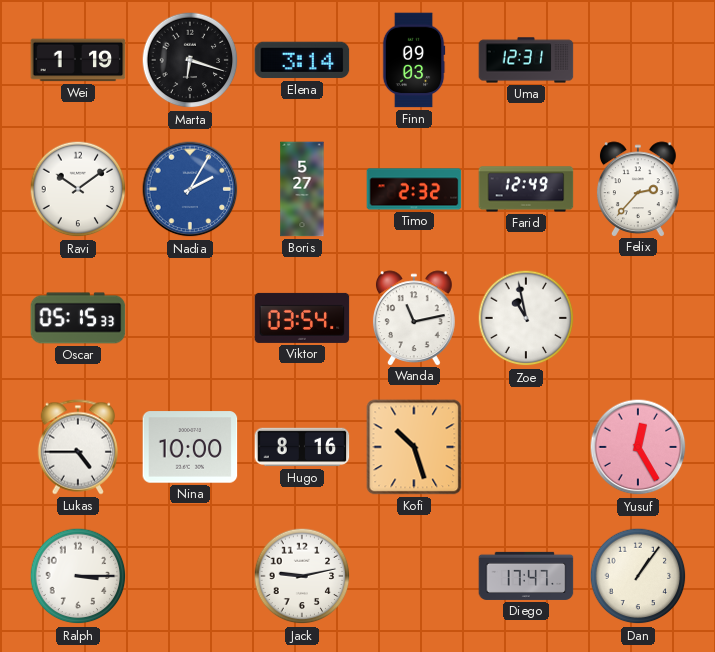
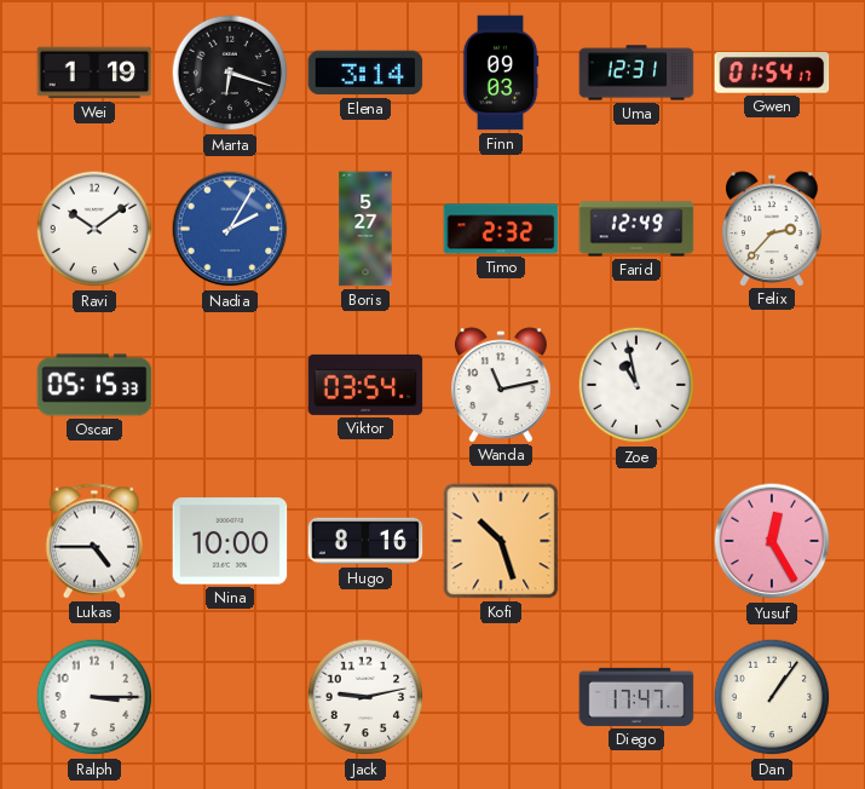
Gwen: none -> 01:54 (772, 73)
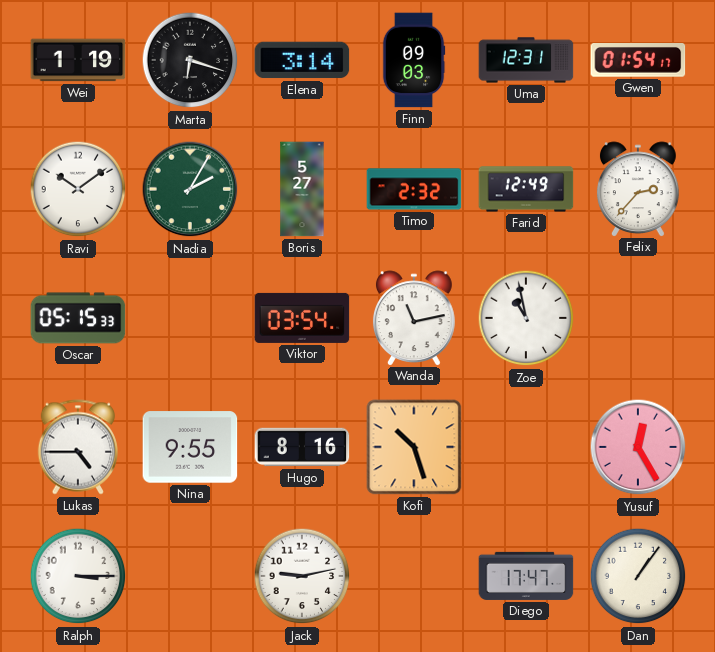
Nadia dial: blue -> green (190, 189)
Nina: 10:00 -> 9:55 (190, 447)
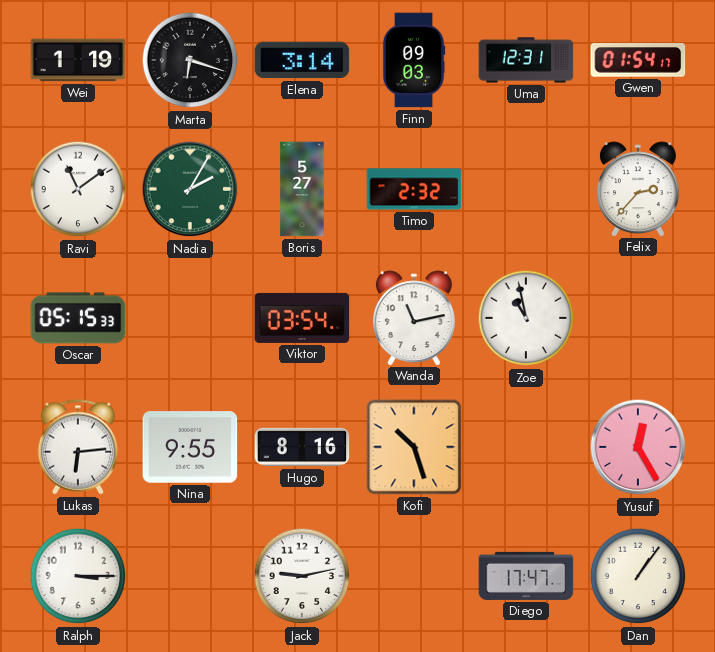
Ravi: 10:09 -> 11:09 (78, 189)
Farid: 12:49 -> none (526, 189)
Lukas: 4:45 -> 6:14 (77, 447)
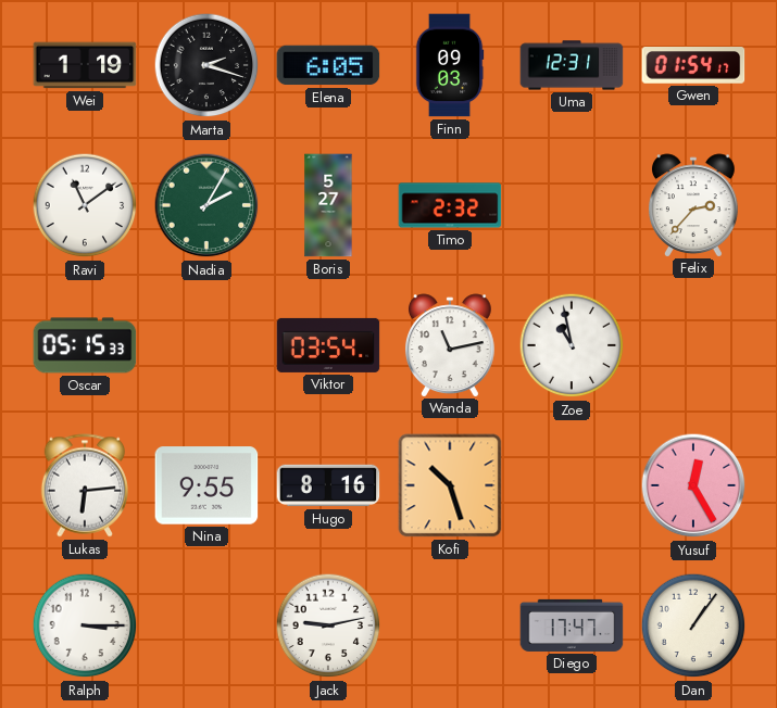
Marta: 6:18 -> 2:18 (206, 65)
Elena: 3:14 -> 6:05 (328, 65)
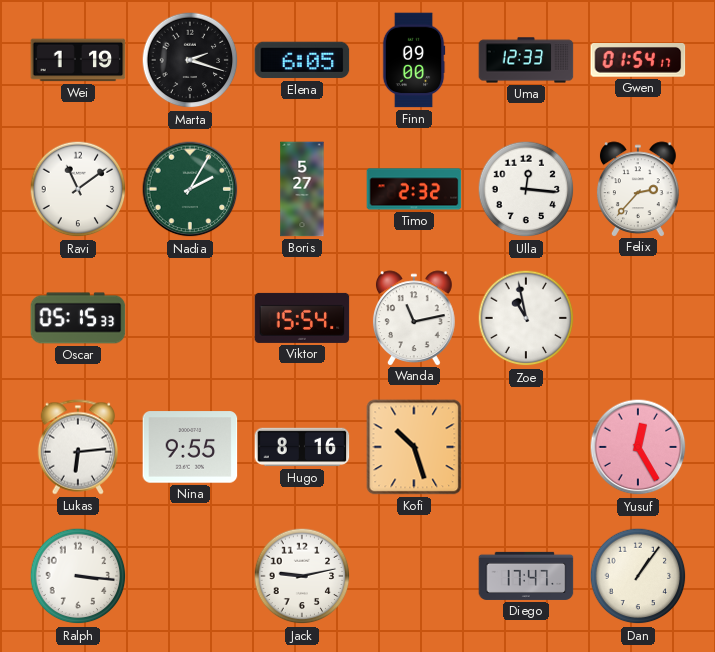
Finn: 09:03 -> 09:00 (414, 60)
Uma: 12:31 -> 12:33 (526, 60)
Ulla: none -> 12:16 (526, 189)
Viktor: 03:54 -> 15:54 (302, 318)
Ralph: 3:15 -> 3:16 (78, 576)
